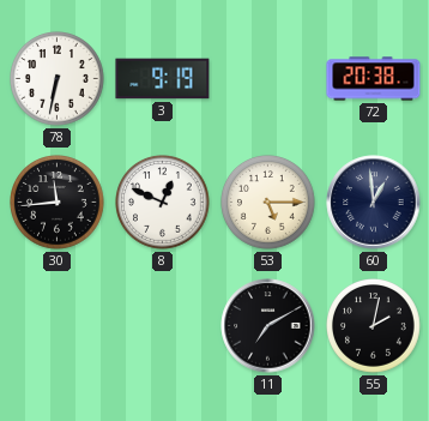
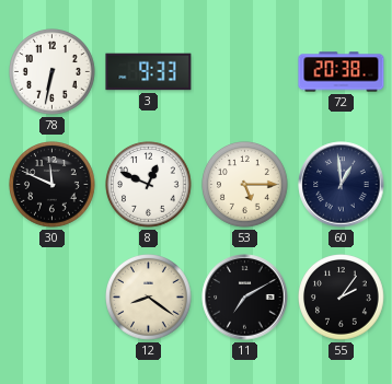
3: 9:19 -> 9:33 (149, 72)
30: 11:44 -> 11:49 (53, 185)
12: none -> 8:21 (149, 298)
55: 2:02 -> 2:06 (342, 298)
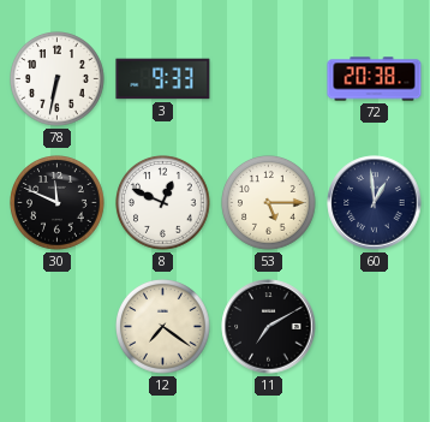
12: 8:21 -> 7:21 (163, 327)
55: 2:06 -> none (342, 298)
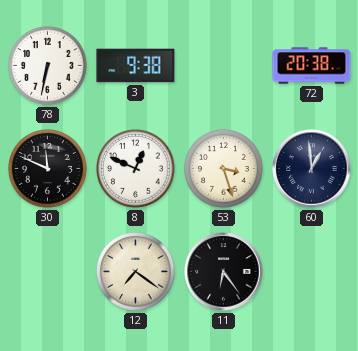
3: 9:33 -> 9:38 (136, 66)
53: 5:15 -> 3:27 (224, 169)
11: 7:10 -> 6:24 (224, 272)
